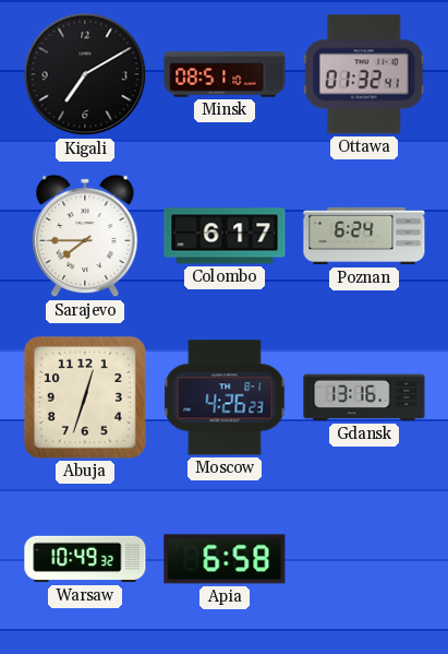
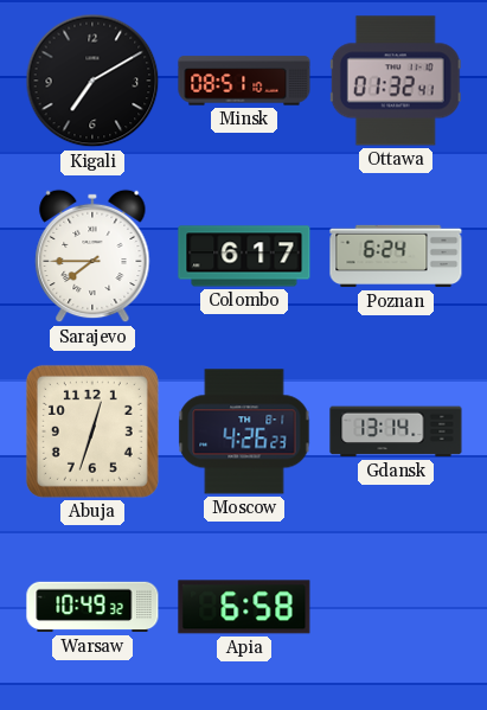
Gdansk: 13:16 -> 13:14 (396, 431)
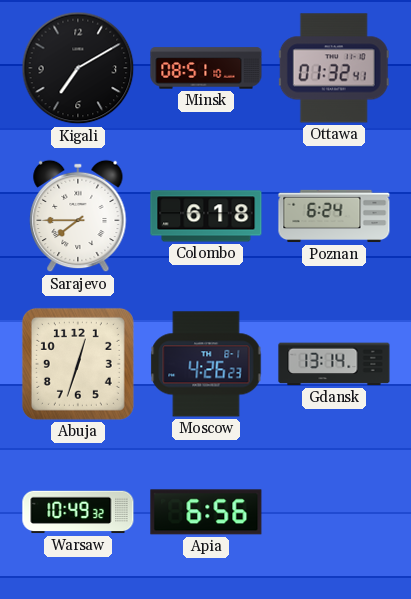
Colombo: 6:17 -> 6:18 (206, 216)
Apia: 6:58 -> 6:56 (206, 512)
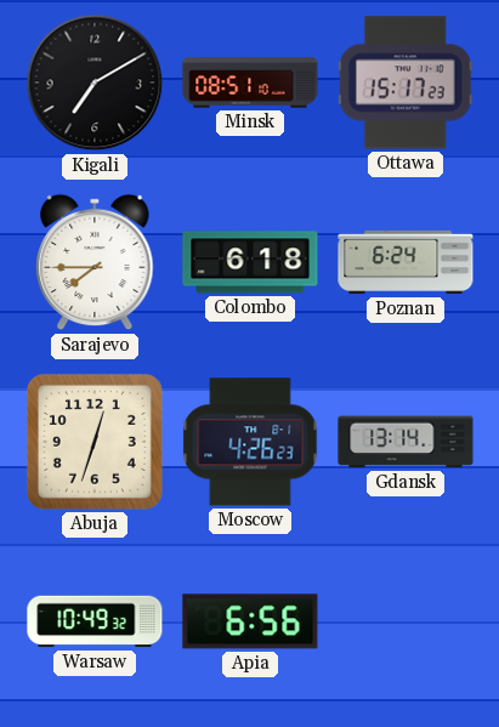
Ottawa: 01:32 -> 15:17 (406, 83)
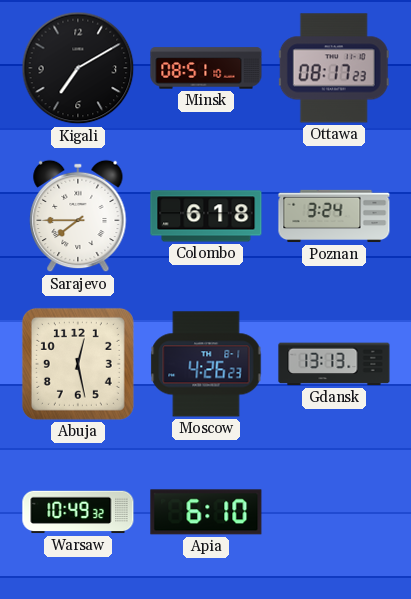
Ottawa: 15:17 -> 08:17 (334, 68)
Poznan: 6:24 -> 3:24 (334, 216)
Abuja: 12:33 -> 12:28 (78, 364)
Gdansk: 13:14 -> 13:13 (334, 364)
Apia: 6:56 -> 6:10 (206, 512)
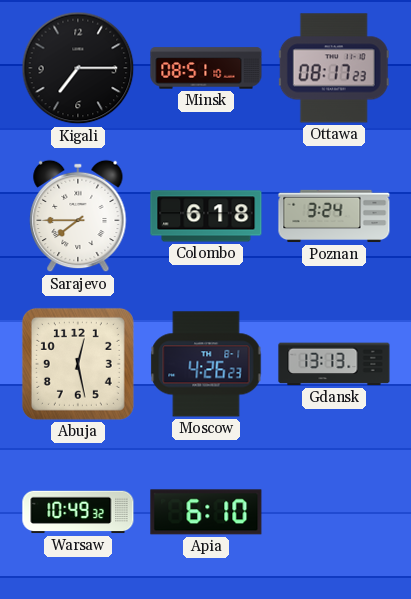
Kigali: 7:10 -> 7:15 (78, 68)
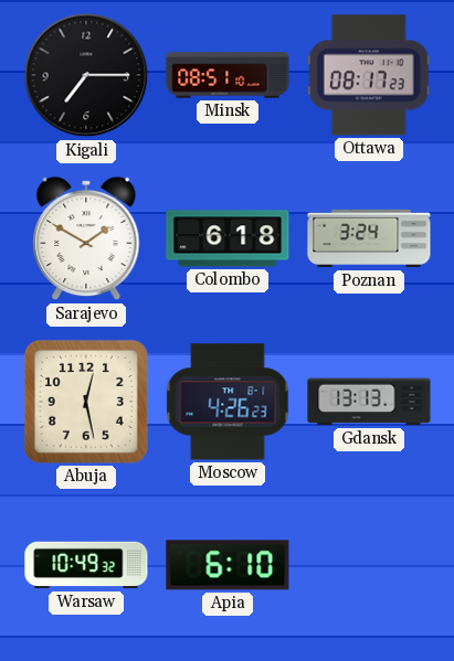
Sarajevo: 7:45 -> 1:50 (86, 238)
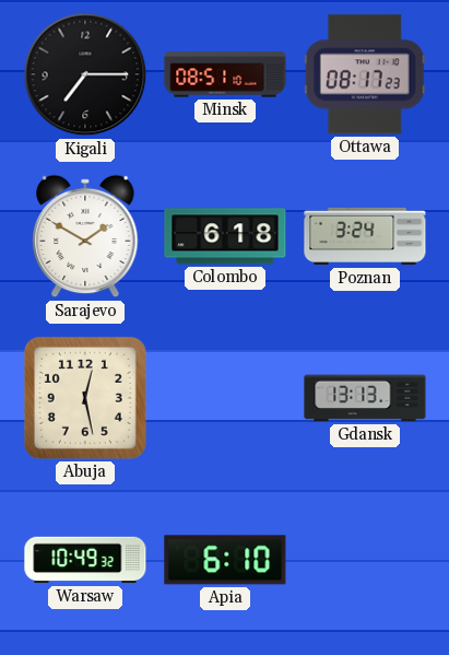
Moscow: 4:26 -> none (228, 402)
